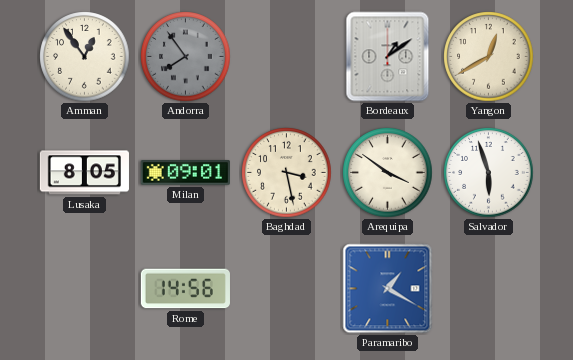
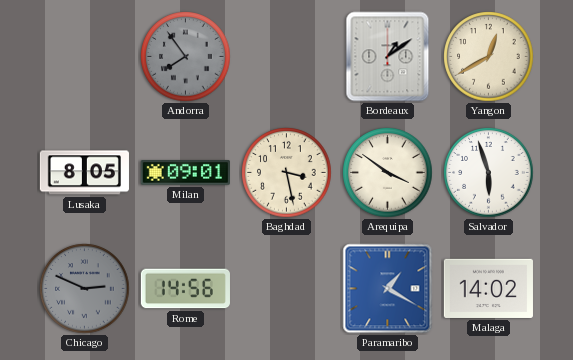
Amman: 12:54 -> none (85, 57)
Chicago: none -> 2:49 (85, 289)
Malaga: none -> 14:02 (488, 288)
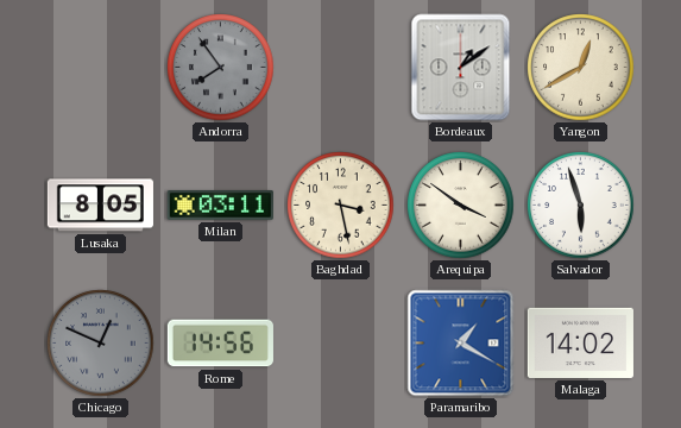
Milan: 09:01 -> 03:11 (220, 206)
Chicago: 2:49 -> 12:49 (101, 344)
